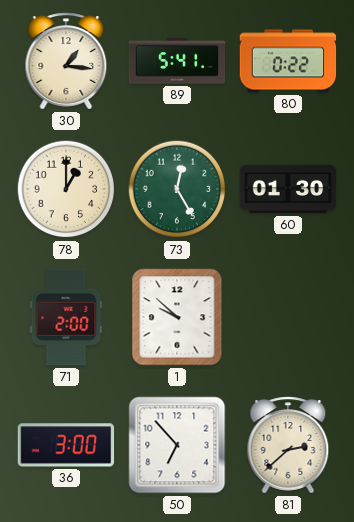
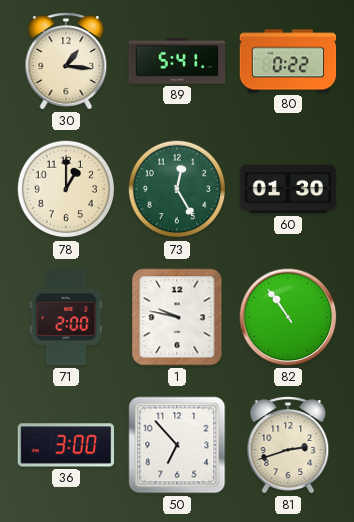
1: 9:52 -> 9:47 (177, 317)
82: none -> 10:54 (288, 317)
81: 2:38 -> 2:42 (288, 445)
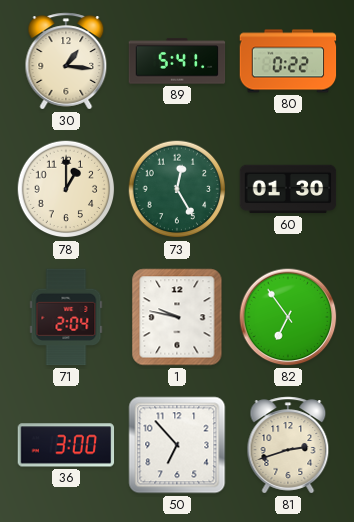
71: 2:00 -> 2:04 (66, 317)
82: 10:54 -> 6:54 (288, 317)
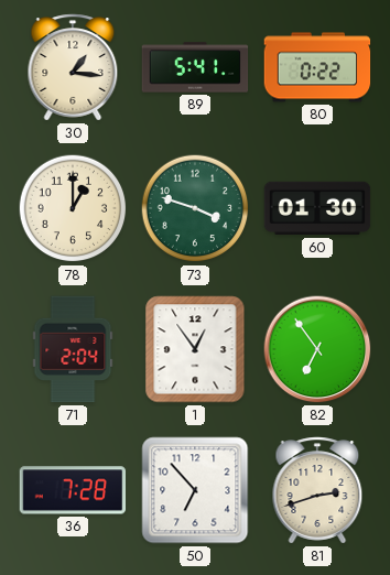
73: 12:25 -> 3:48 (195, 208)
1: 9:47 -> 12:54 (195, 349)
36: 3:00 -> 7:28 (73, 490)
